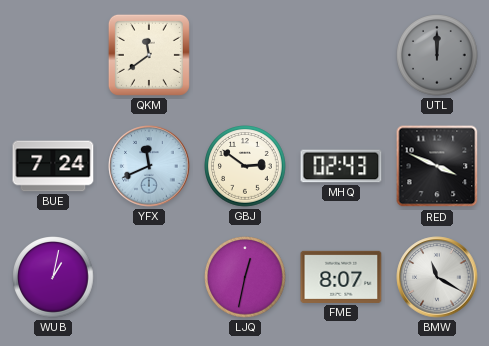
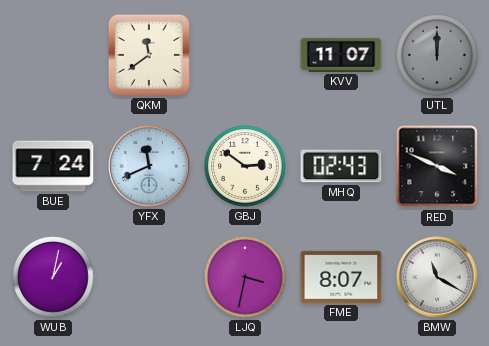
KVV: none -> 11:07 (341, 55)
LJQ: 12:32 -> 3:32 (245, 277)
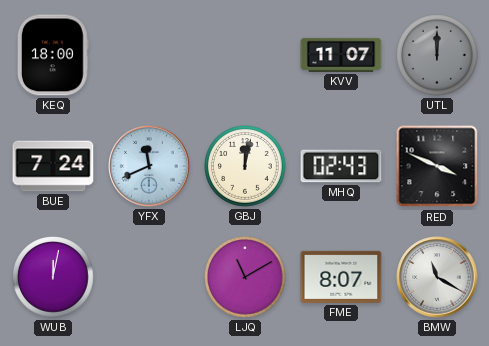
KEQ: none -> 18:00 (54, 55)
QKM: 11:39 -> none (149, 55)
GBJ: 2:51 -> 12:02 (245, 166)
WUB: 1:02 -> 12:02 (53, 277)
LJQ: 3:32 -> 11:10 (245, 277)
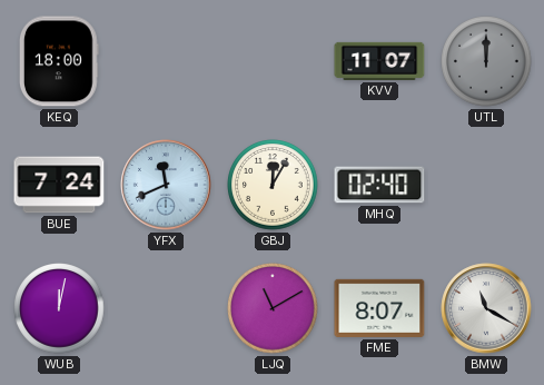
GBJ: 12:02 -> 12:05 (273, 185)
MHQ: 02:43 -> 02:40 (379, 185)
RED: 3:49 -> none (437, 166)
